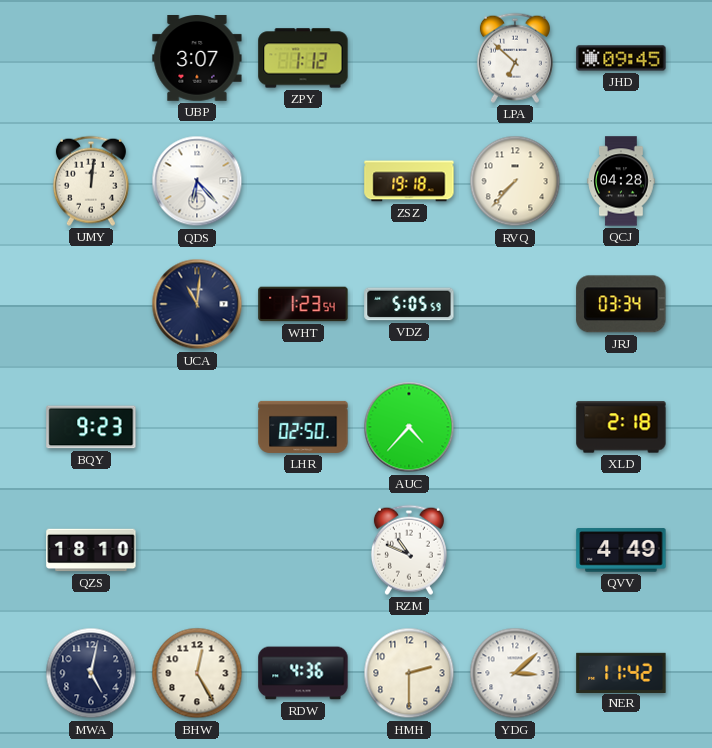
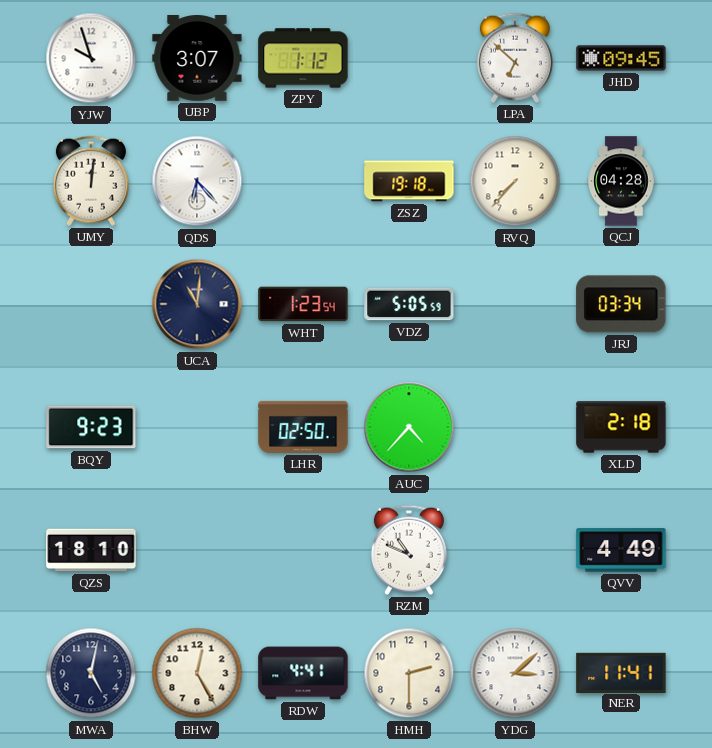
YJW: none -> 9:57 (91, 58)
RDW: 4:36 -> 4:41 (303, 673)
NER: 11:42 -> 11:41 (621, 672)
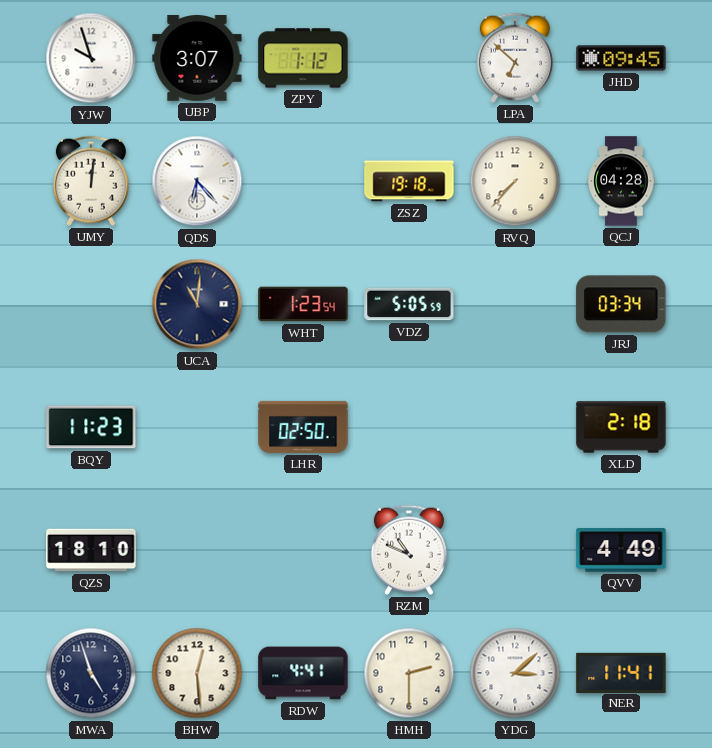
BQY: 9:23 -> 11:23 (91, 427)
AUC: 4:37 -> none (409, 427)
MWA: 5:02 -> 4:57 (91, 673)
BHW: 12:25 -> 12:29 (197, 673)
